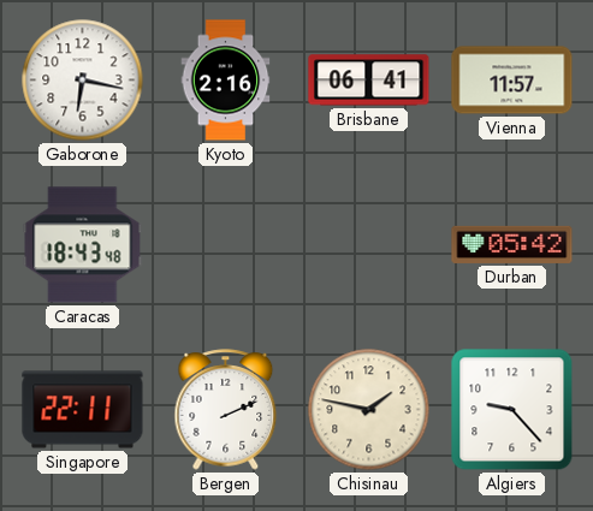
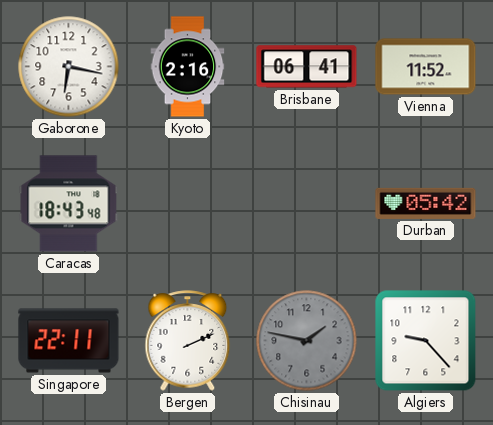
Vienna: 11:57 -> 11:52 (426, 67)
Chisinau dial: cream -> grey (307, 341)
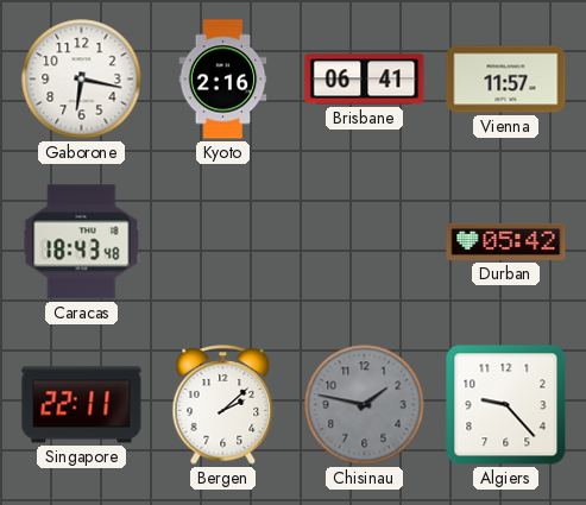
Vienna: 11:52 -> 11:57 (506, 80)
Bergen: 2:11 -> 2:08 (223, 405)
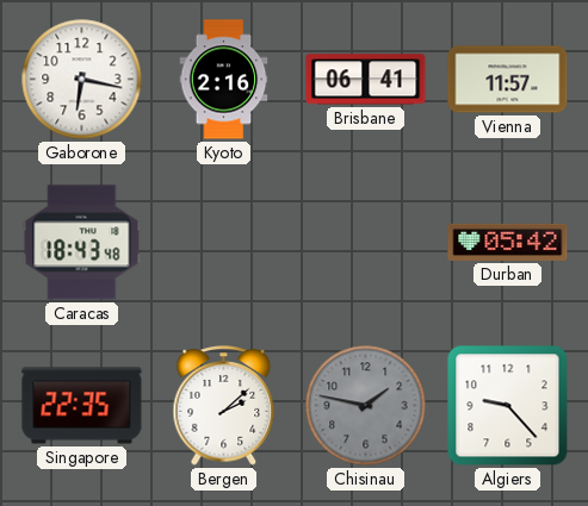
Singapore: 22:11 -> 22:35 (82, 406)
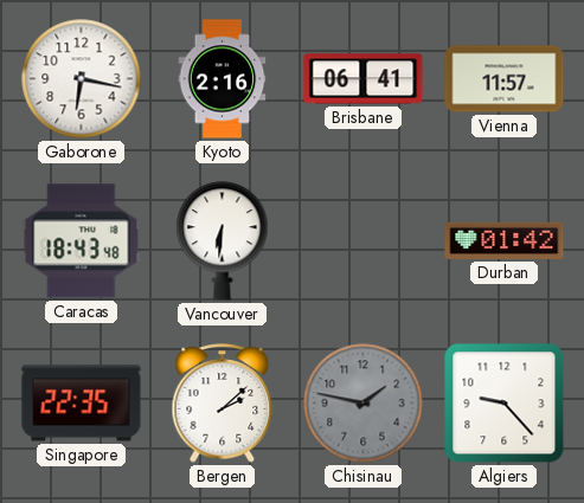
Vancouver: none -> 6:31 (223, 241)
Durban: 05:42 -> 01:42 (505, 240)
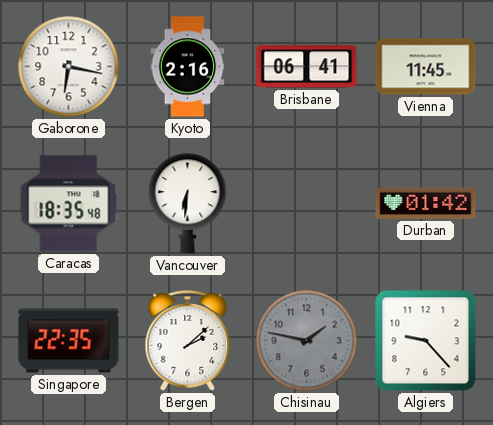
Vienna: 11:57 -> 11:45 (426, 67)
Caracas: 18:43 -> 18:35 (69, 204)
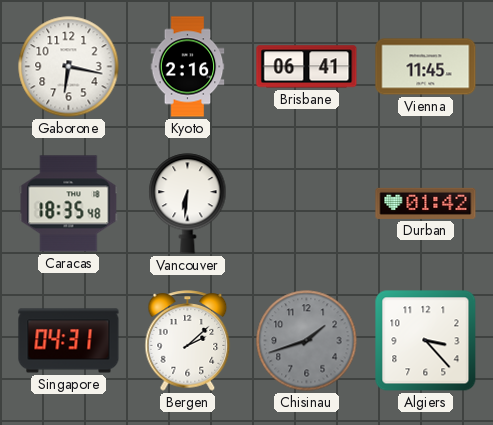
Singapore: 22:35 -> 04:31 (69, 341)
Chisinau: 1:47 -> 1:42 (307, 341)
Algiers: 9:23 -> 3:23 (426, 341)
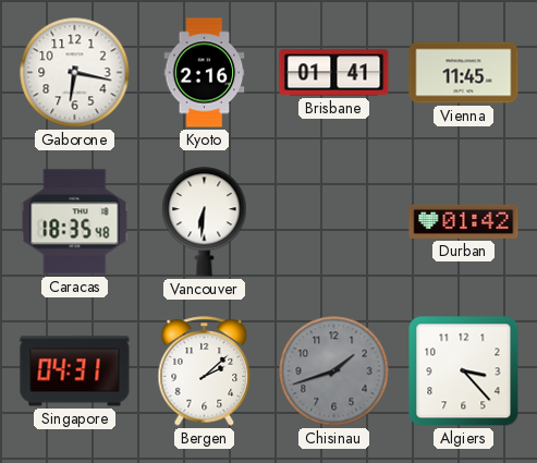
Brisbane: 06:41 -> 01:41 (334, 73)
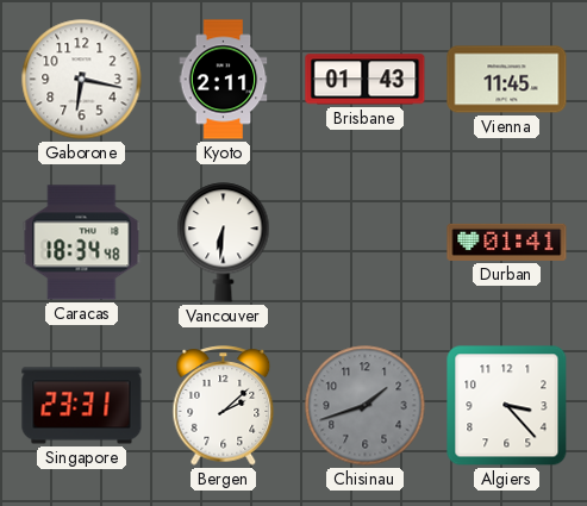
Kyoto: 2:16 -> 2:11 (224, 80)
Brisbane: 01:41 -> 01:43 (366, 80)
Caracas: 18:35 -> 18:34 (82, 243)
Durban: 01:42 -> 01:41 (507, 242)
Singapore: 04:31 -> 23:31 (82, 406)
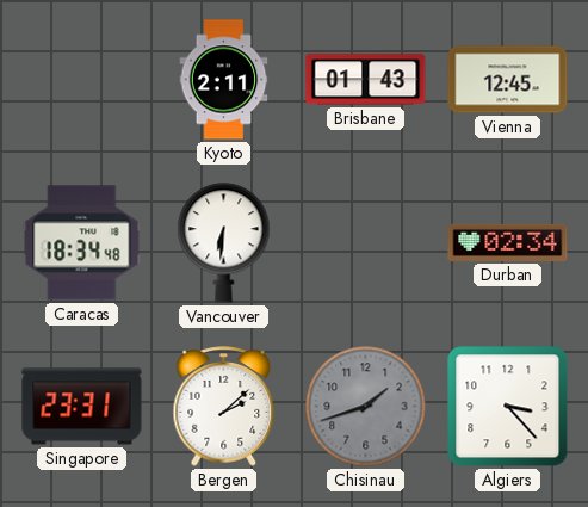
Gaborone: 6:17 -> none (82, 80)
Vienna: 11:45 -> 12:45 (508, 80)
Durban: 01:41 -> 02:34 (508, 242)
